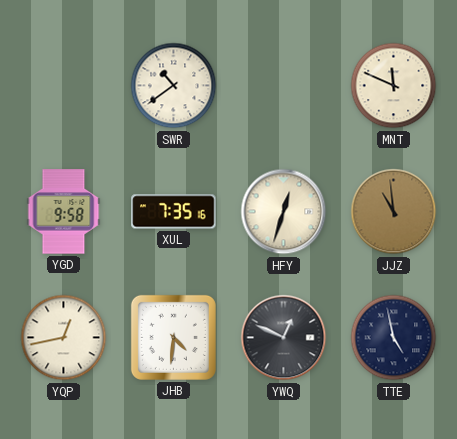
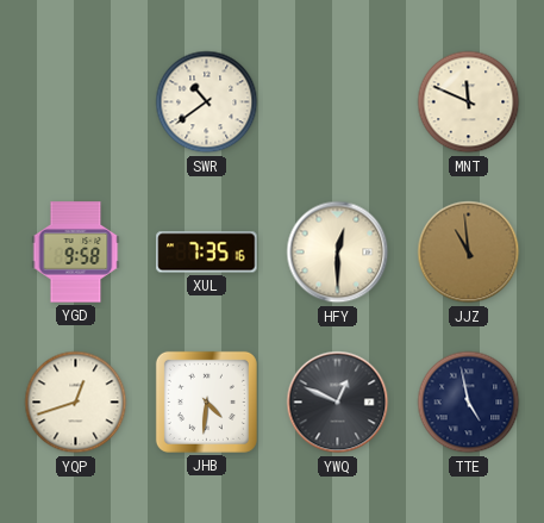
HFY: 12:33 -> 12:30 (338, 253)
YQP: 12:43 -> 12:42 (76, 403)
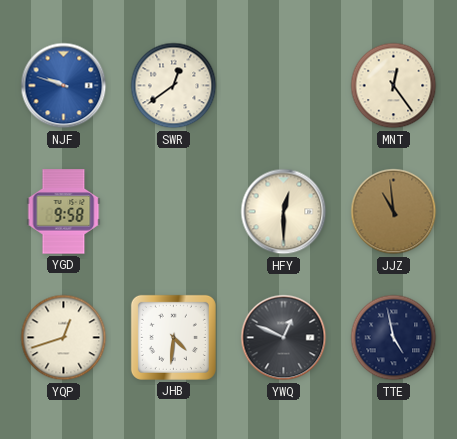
NJF: none -> 9:48 (64, 86)
SWR: 10:39 -> 12:39 (174, 86)
MNT: 11:49 -> 12:24 (394, 86)
XUL: 7:35 -> none (207, 253)
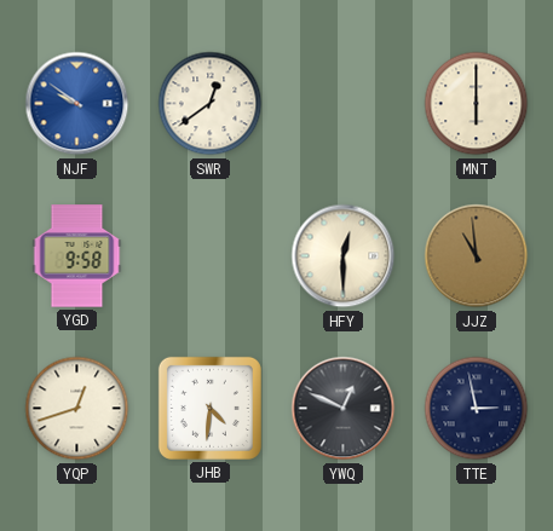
NJF: 9:48 -> 9:51 (77, 104)
MNT: 12:24 -> 6:00 (477, 104)
TTE: 4:58 -> 2:58 (477, 409)
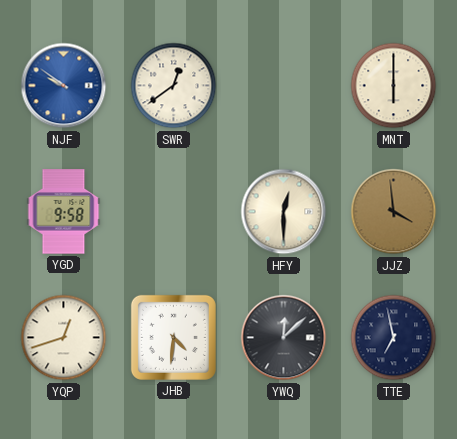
JJZ: 10:59 -> 3:59 (394, 212)
YWQ: 12:49 -> 12:08 (284, 338)
TTE: 2:58 -> 6:58 (394, 338)
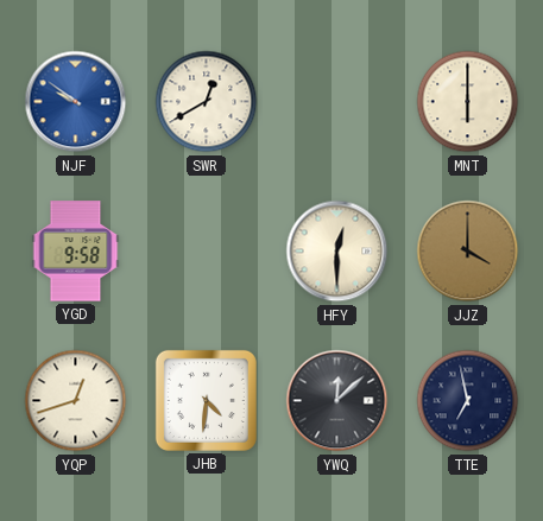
SWR: 12:39 -> 12:40 (207, 102)
JJZ: 3:59 -> 4:00 (468, 252)
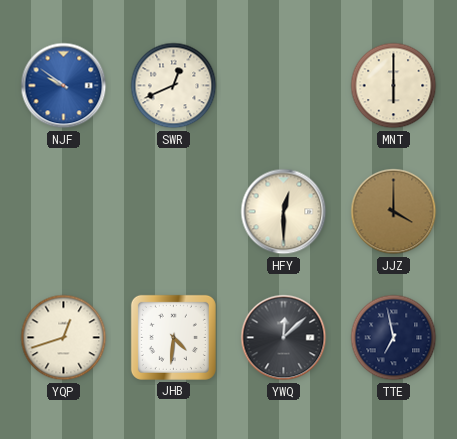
SWR: 12:40 -> 12:41 (174, 86)
YGD: 9:58 -> none (76, 252)
